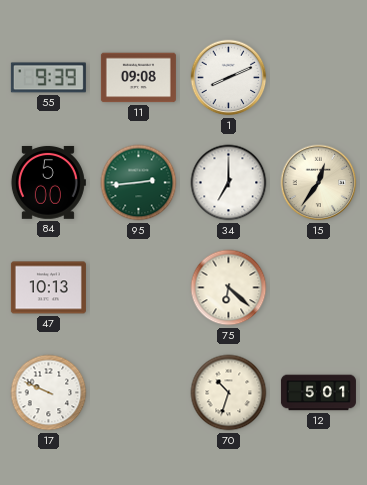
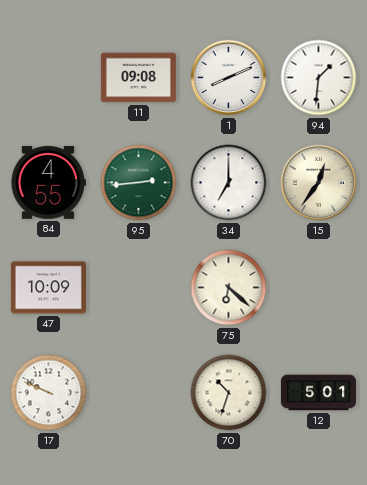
55: 9:39 -> none (48, 78)
94: none -> 1:31 (319, 78)
84: 5:00 -> 4:55 (48, 183)
47: 10:13 -> 10:09 (48, 288)
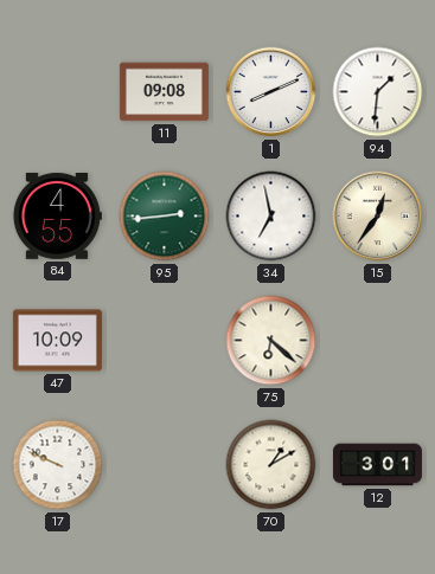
34: 7:00 -> 6:58 (271, 217)
70: 10:33 -> 1:10 (271, 465)
12: 5:01 -> 3:01 (377, 465)
